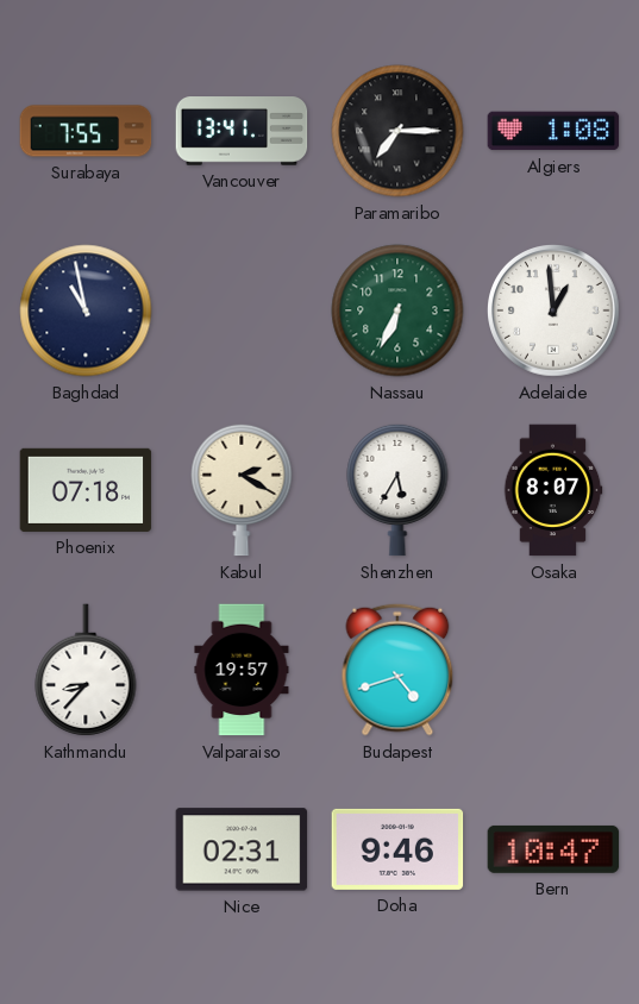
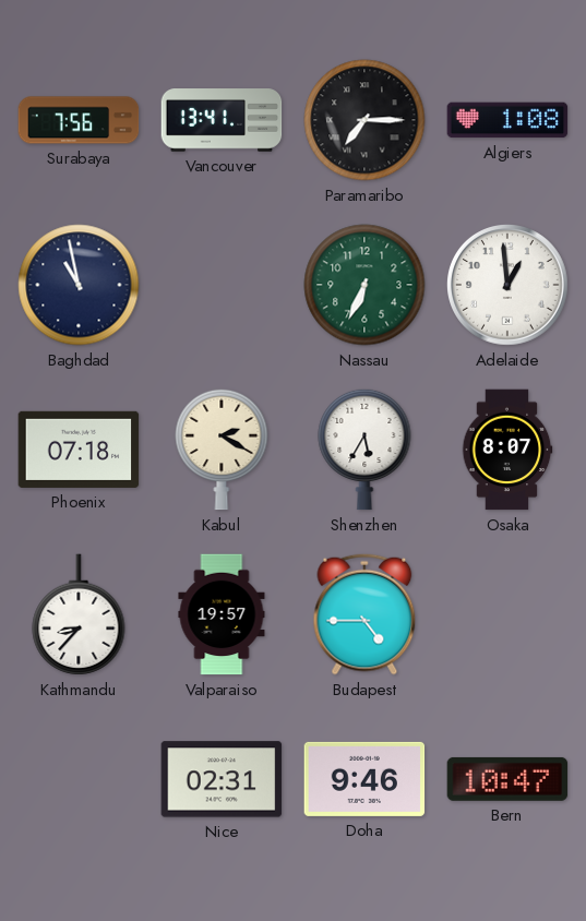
Surabaya: 7:55 -> 7:56 (79, 120)
Budapest: 4:42 -> 4:45 (364, 614)
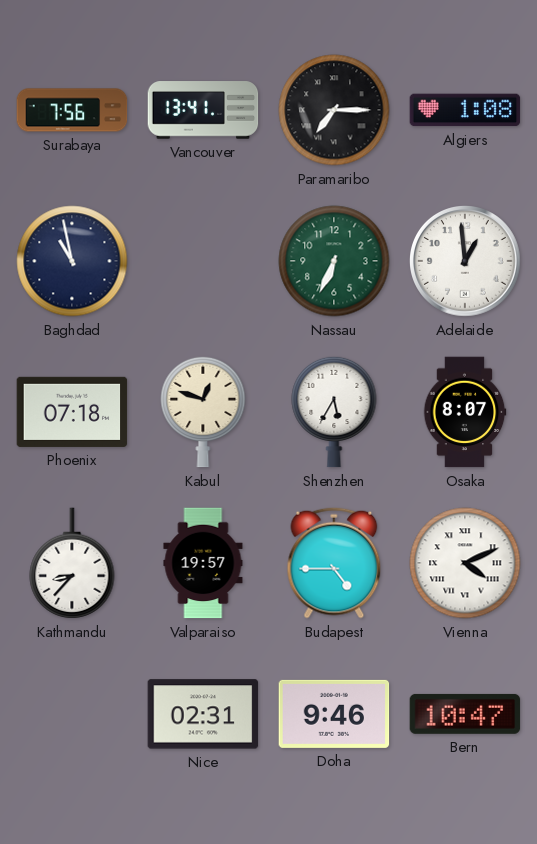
Kabul: 2:20 -> 12:48 (203, 412)
Vienna: none -> 4:11 (465, 563)
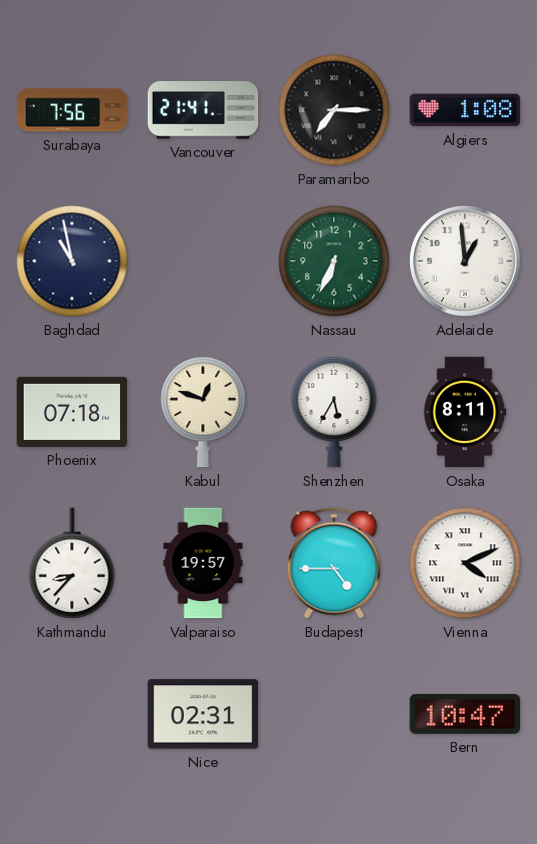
Vancouver: 13:41 -> 21:41 (203, 110)
Osaka: 8:07 -> 8:11 (465, 412)
Doha: 9:46 -> none (334, 714)
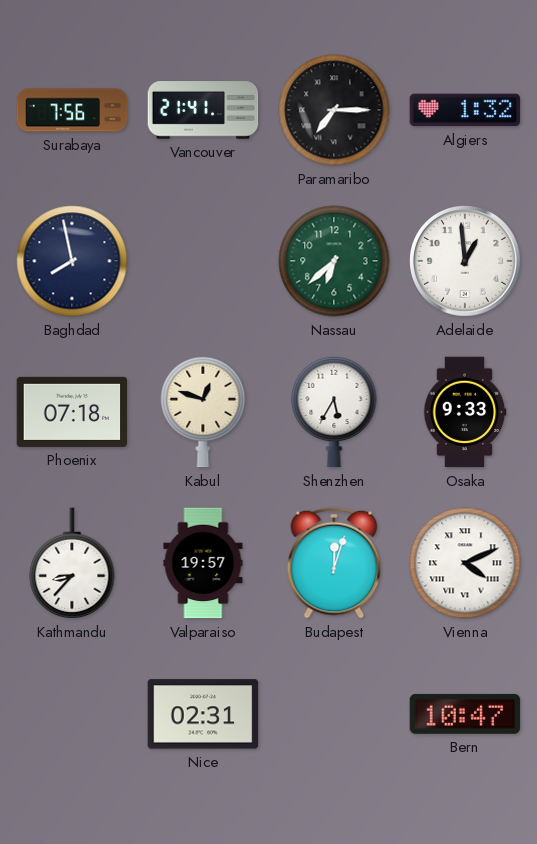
Algiers: 1:08 -> 1:32 (465, 110)
Baghdad: 10:58 -> 7:58 (72, 261)
Nassau: 6:34 -> 6:38 (334, 261)
Osaka: 8:11 -> 9:33 (465, 412)
Budapest: 4:45 -> 12:03 (334, 563)
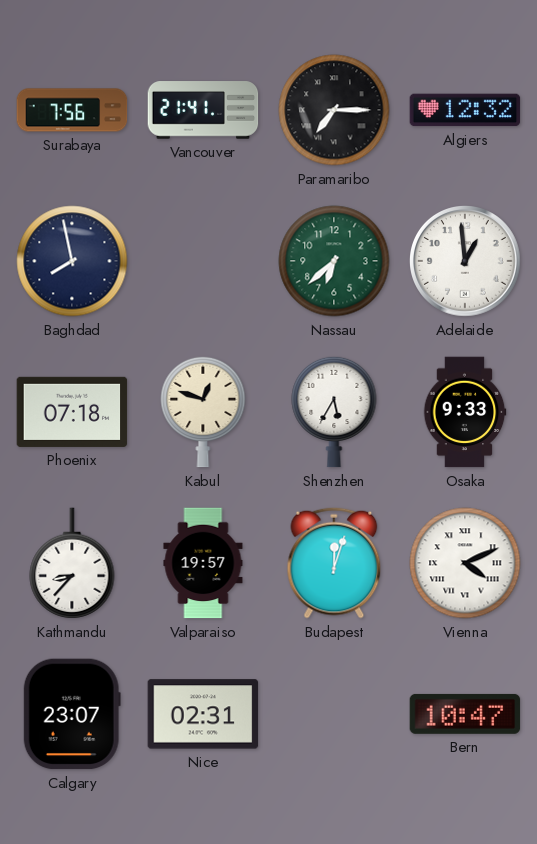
Algiers: 1:32 -> 12:32 (465, 110)
Calgary: none -> 23:07 (72, 714)
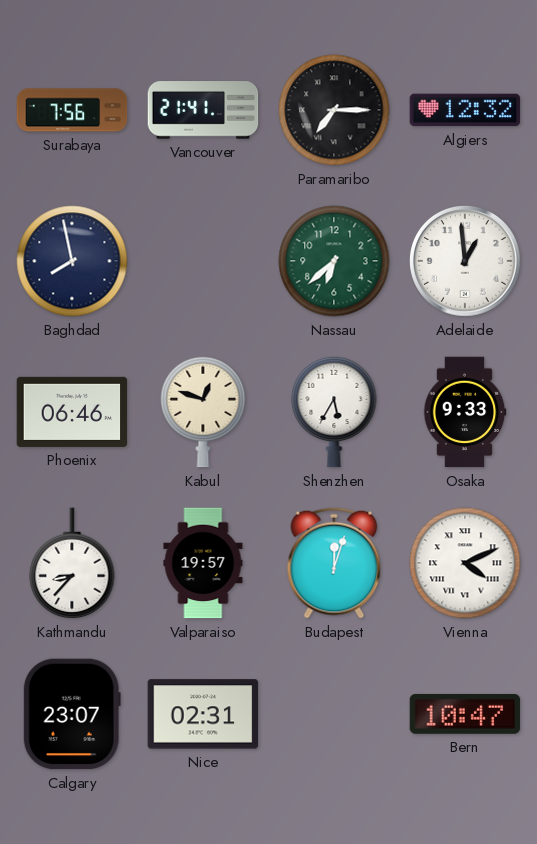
Phoenix: 07:18 -> 06:46 (72, 412)
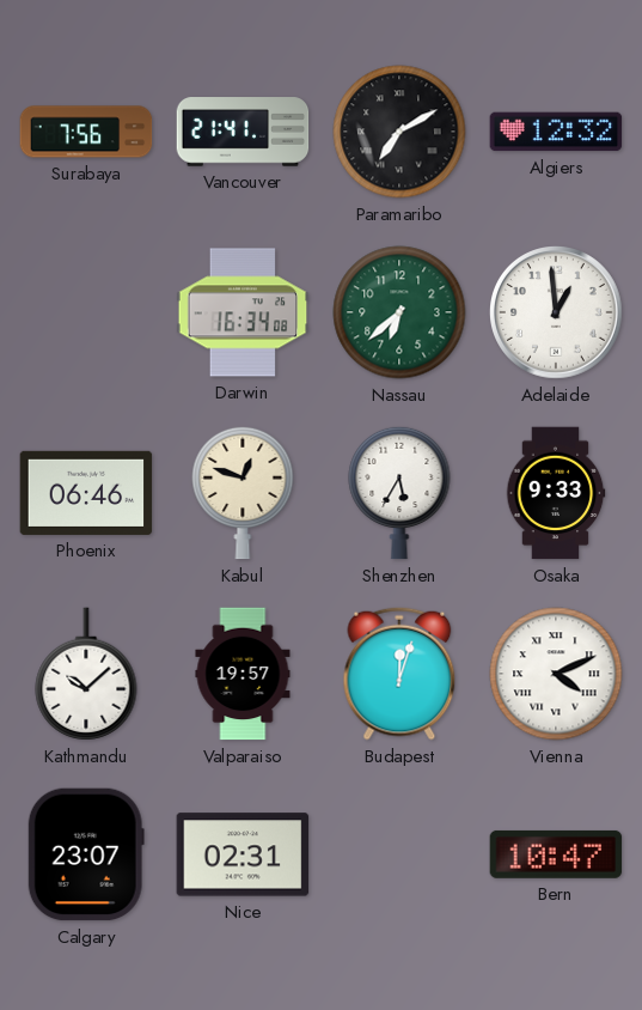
Paramaribo: 7:15 -> 7:10 (399, 132)
Baghdad: 7:58 -> none (72, 261)
Darwin: none -> 16:34 (243, 312)
Kathmandu: 8:37 -> 10:08 (86, 674)
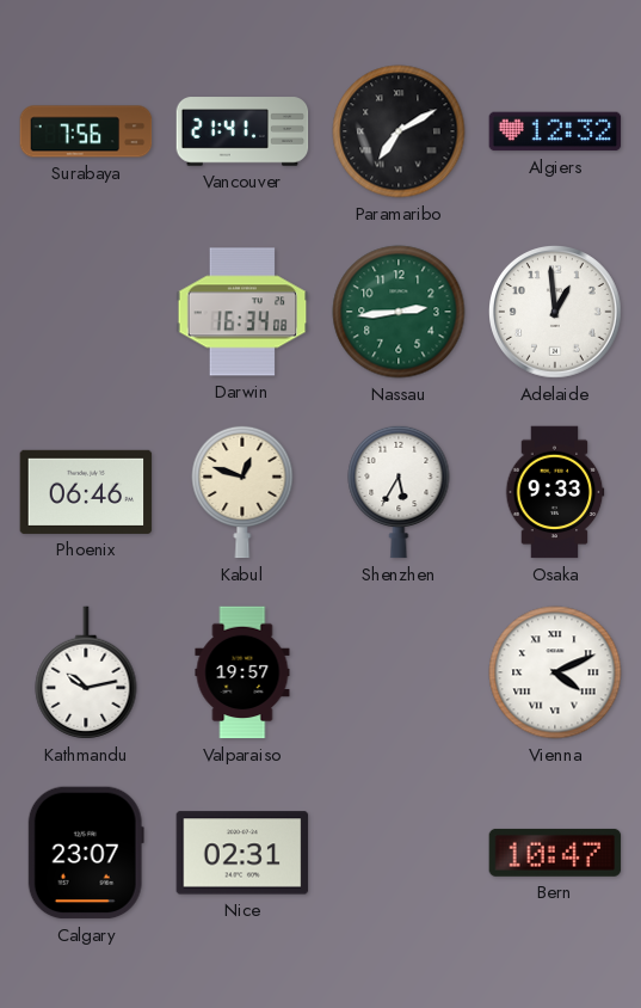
Nassau: 6:38 -> 2:44 (399, 312)
Kathmandu: 10:08 -> 10:13 (86, 672)
Budapest: 12:03 -> none (399, 674)
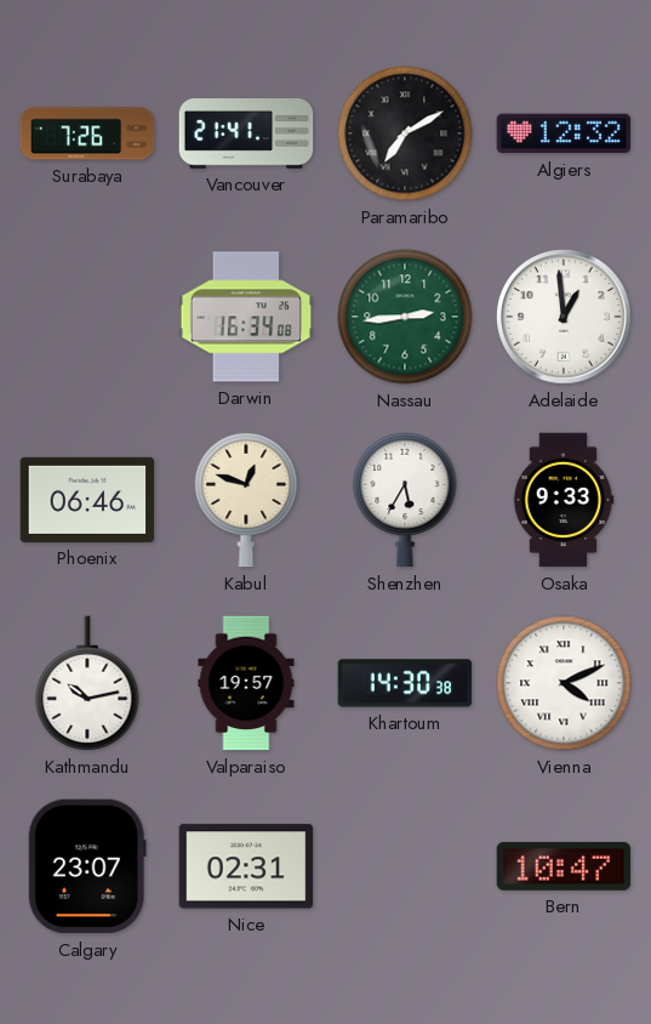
Surabaya: 7:56 -> 7:26 (87, 133)
Khartoum: none -> 14:30 (405, 683)
